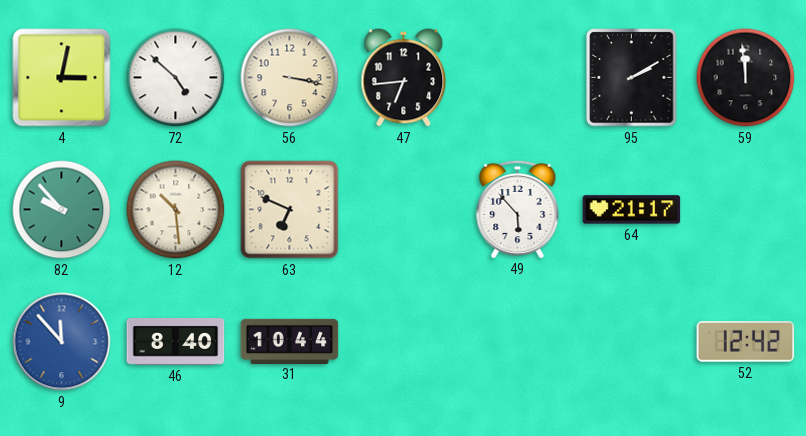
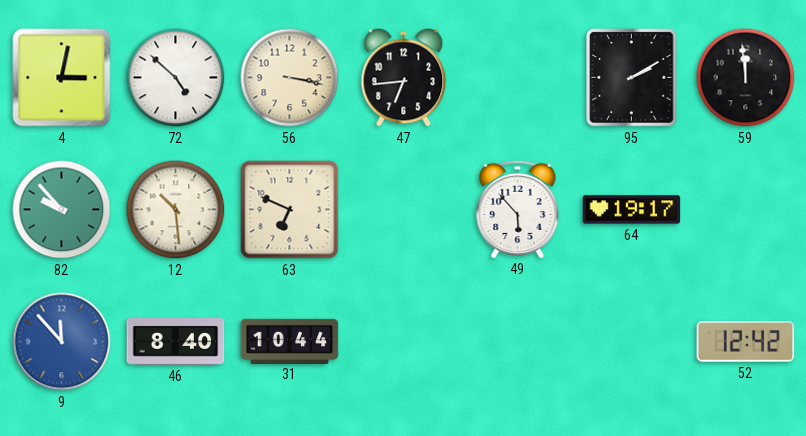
64: 21:17 -> 19:17 (632, 210)
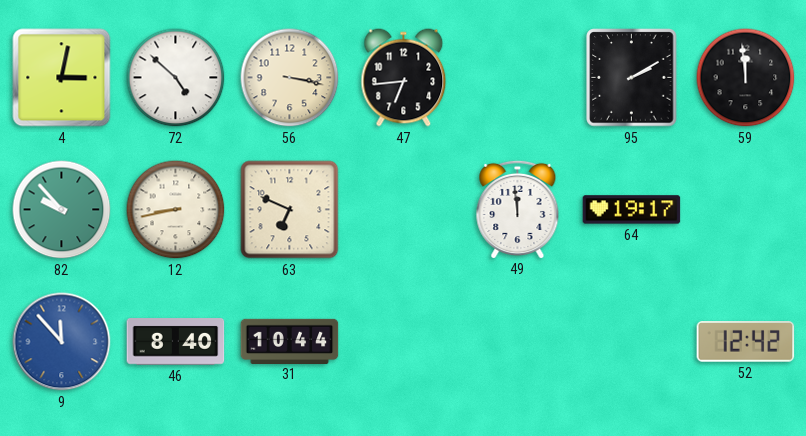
12: 10:29 -> 8:43 (176, 210)
49: 5:53 -> 11:59 (518, 209)
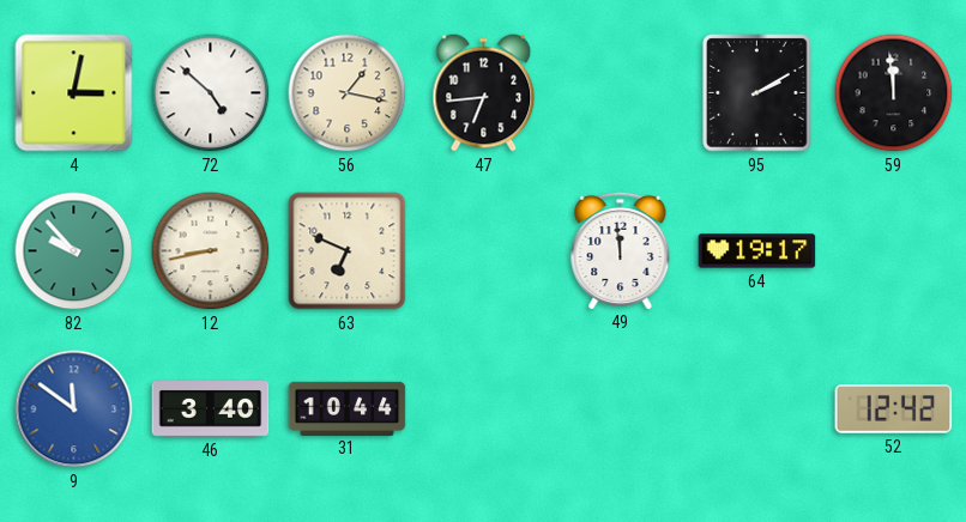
56: 3:17 -> 1:17 (348, 93)
9: 11:53 -> 11:51 (74, 409)
46: 8:40 -> 3:40 (211, 409)
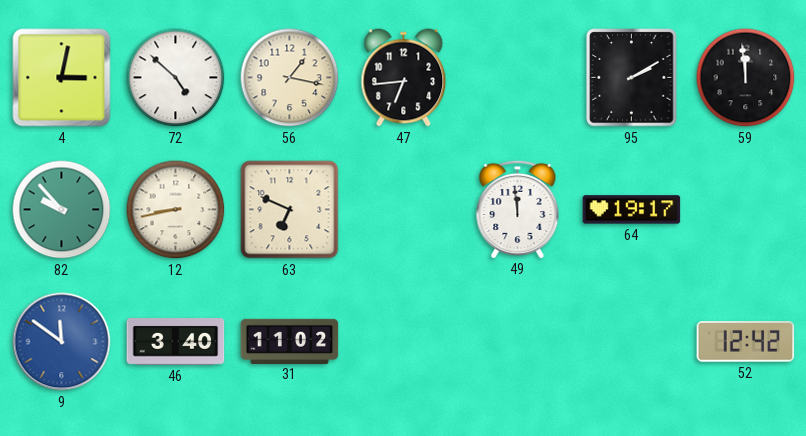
31: 10:44 -> 11:02 (290, 341)
